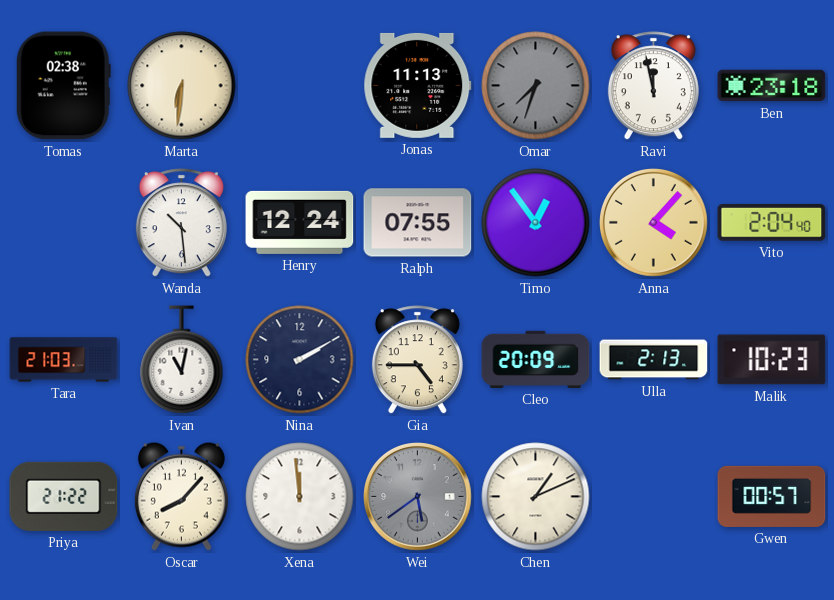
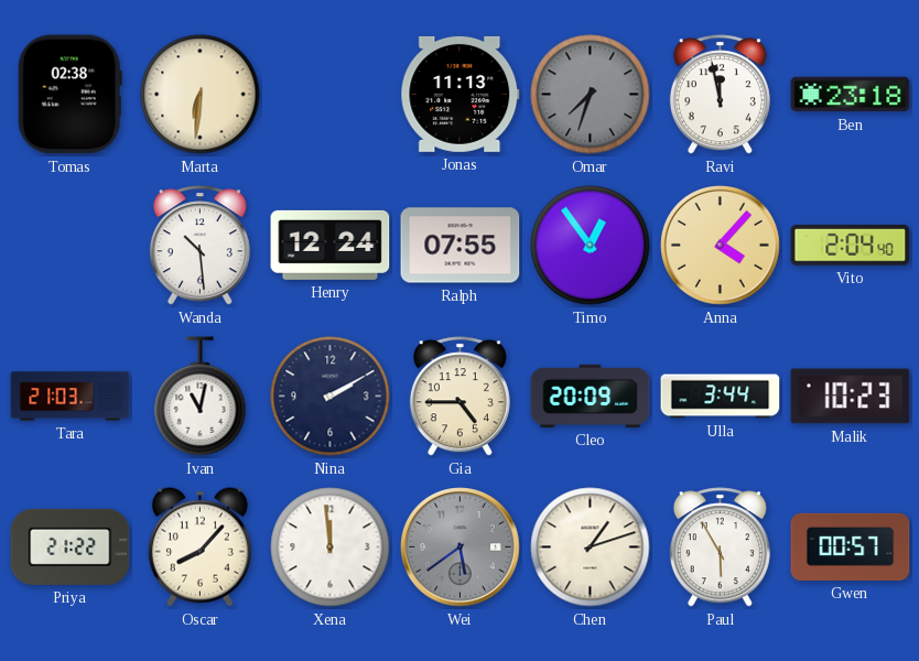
Ulla: 2:13 -> 3:44 (721, 397)
Chen: 1:11 -> 1:12 (591, 548)
Paul: none -> 5:55 (720, 548)
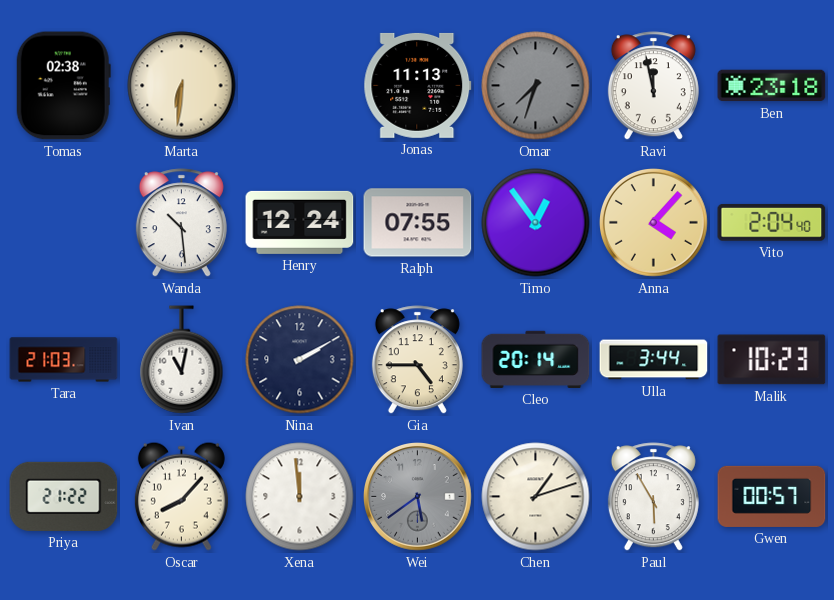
Cleo: 20:09 -> 20:14 (536, 359)
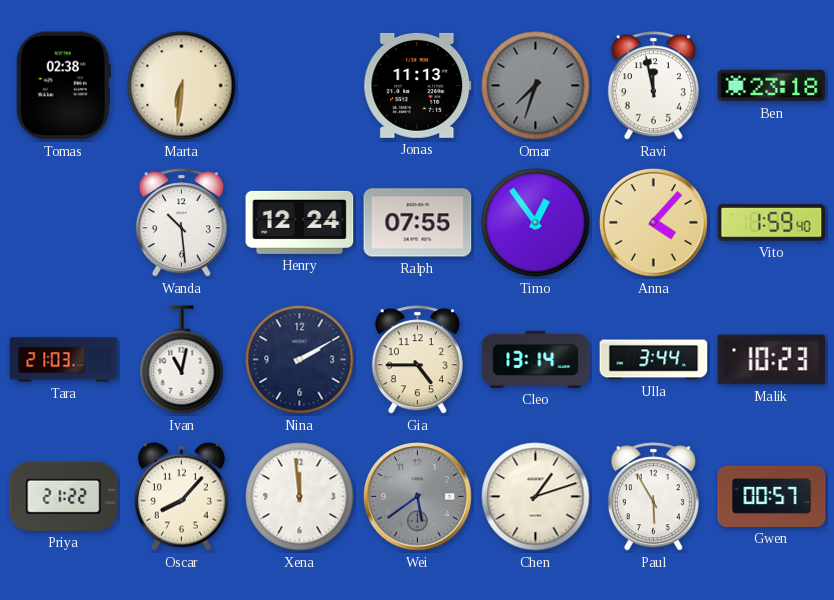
Vito: 2:04 -> 1:59 (772, 223)
Cleo: 20:14 -> 13:14 (536, 359)
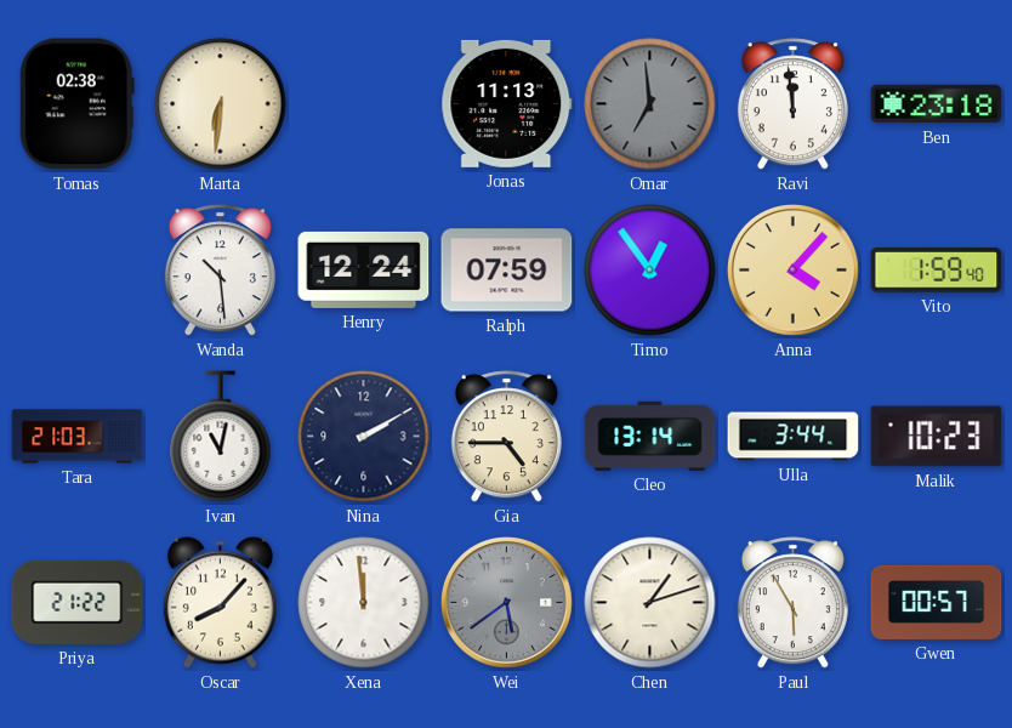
Omar: 7:33 -> 6:59 (650, 104)
Ravi: 11:58 -> 11:59 (792, 104)
Ralph: 07:55 -> 07:59 (507, 271)
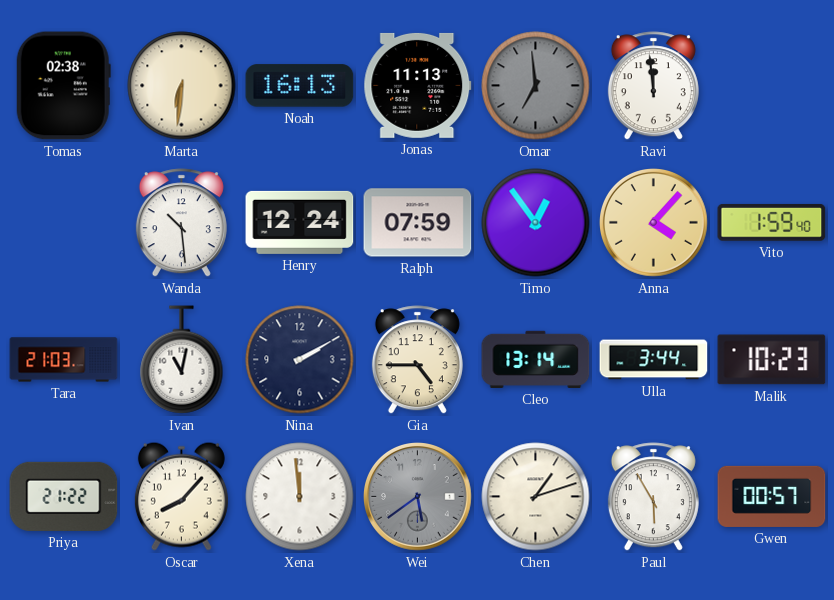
Noah: none -> 16:13 (300, 86)
Ben: 23:18 -> none (937, 104)
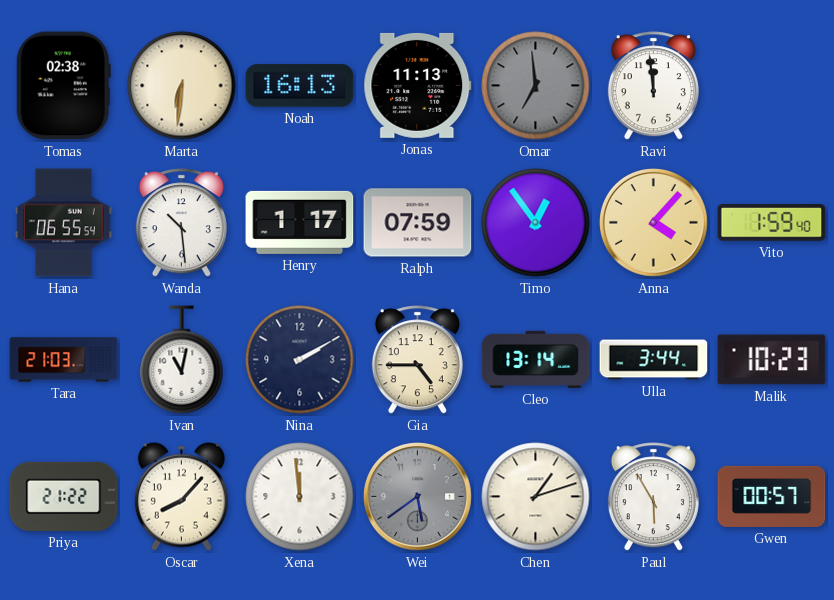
Hana: none -> 06:55 (63, 223)
Henry: 12:24 -> 1:17 (300, 222)
